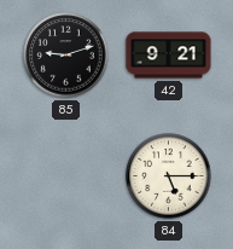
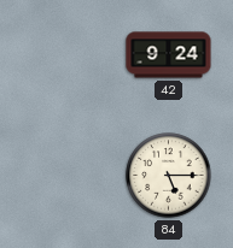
85: 9:12 -> none (66, 56)
42: 9:21 -> 9:24 (169, 55)
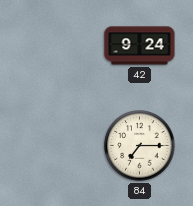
84: 5:15 -> 7:15 (140, 146)
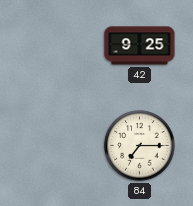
42: 9:24 -> 9:25 (140, 46)
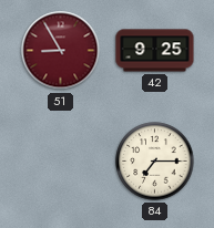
51: none -> 8:55 (61, 51)
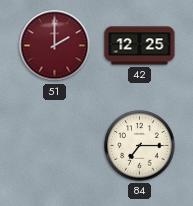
51: 8:55 -> 2:00 (55, 46)
42: 9:25 -> 12:25 (140, 46)
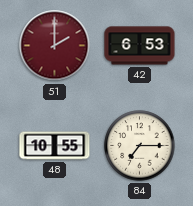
42: 12:25 -> 6:53 (140, 46)
48: none -> 10:55 (55, 146)
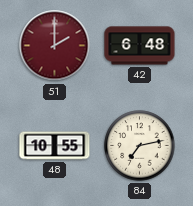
42: 6:53 -> 6:48 (140, 46)
84: 7:15 -> 7:13 (140, 146)
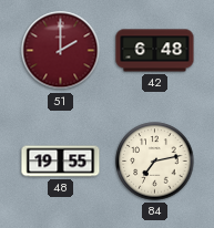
48: 10:55 -> 19:55 (61, 162)
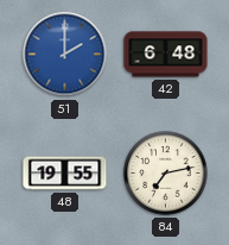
51 dial: burgundy -> blue (65, 55)
